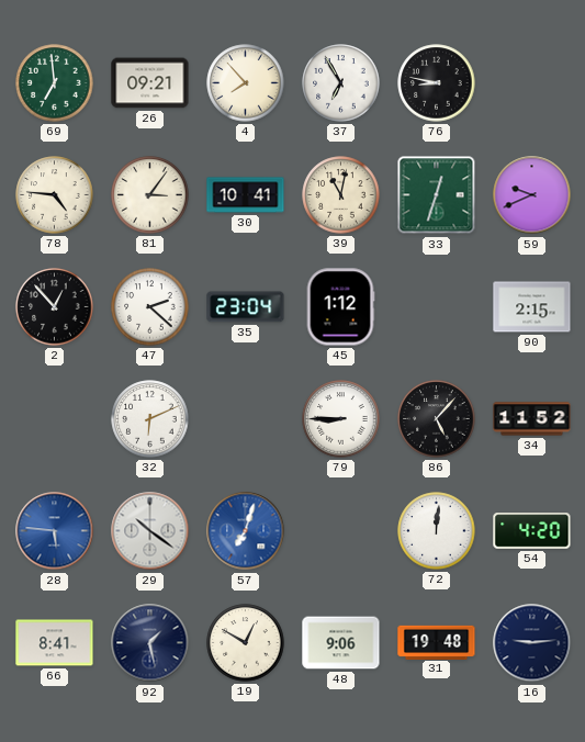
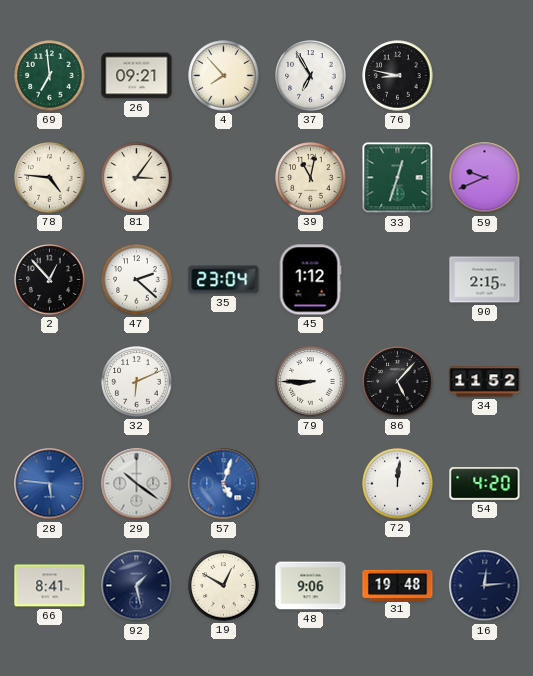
30: 10:41 -> none (246, 195)
57: 7:03 -> 5:03 (224, 484)
16: 9:14 -> 12:14 (485, 586)
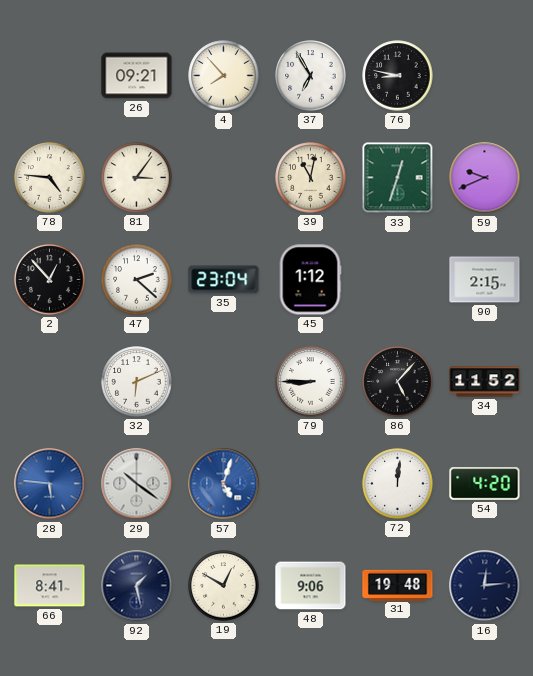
69: 6:59 -> none (50, 76)
